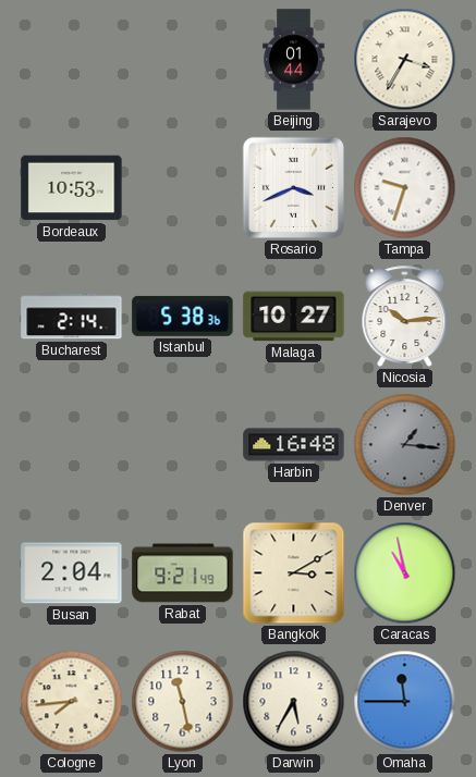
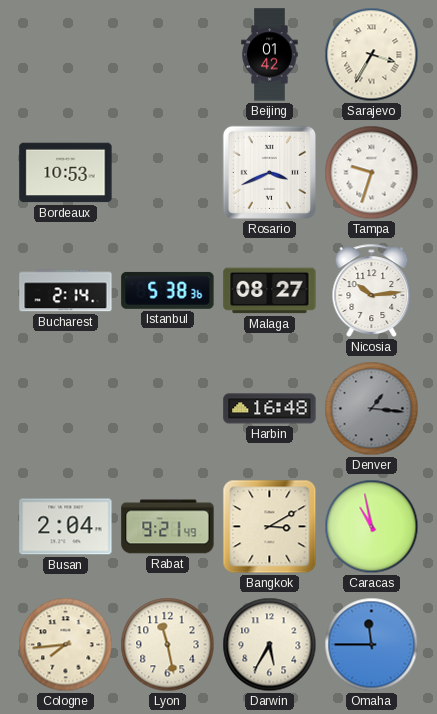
Beijing: 01:44 -> 01:42 (270, 55)
Malaga: 10:27 -> 08:27 (270, 291)
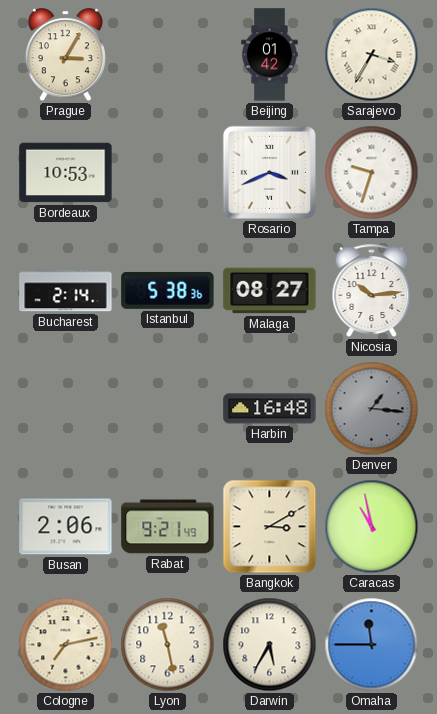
Prague: none -> 3:05 (65, 55)
Busan: 2:04 -> 2:06 (66, 527)
Cologne: 7:44 -> 7:13 (66, 645)
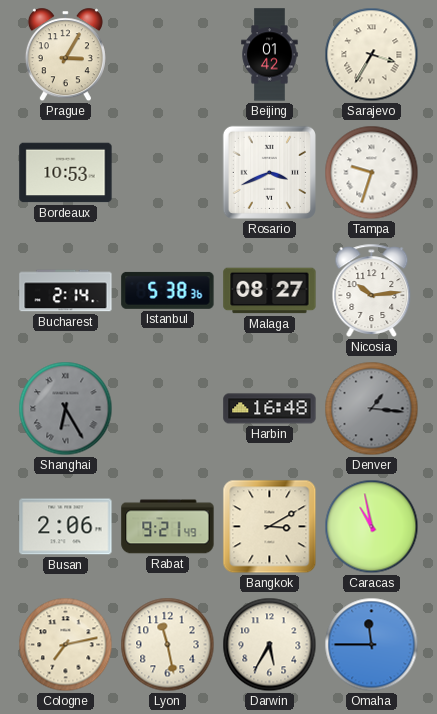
Shanghai: none -> 6:25 (66, 409)
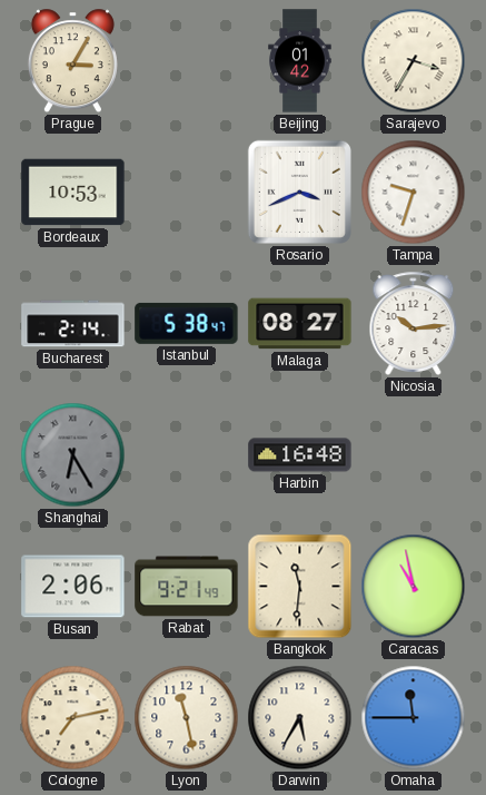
Istanbul: 5:38:36 -> 5:38:47 (187, 323)
Denver: 1:16 -> none (372, 409)
Bangkok: 3:10 -> 11:31 (300, 587)
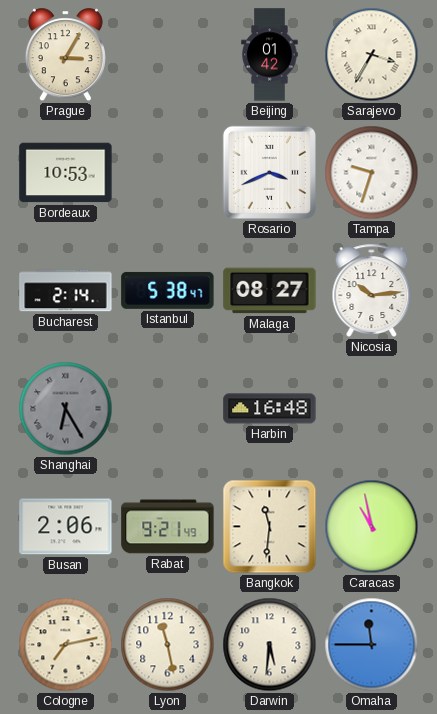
Darwin: 5:35 -> 5:31 (270, 645)
